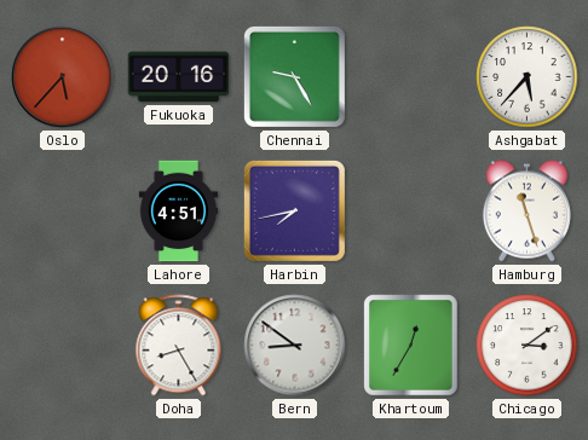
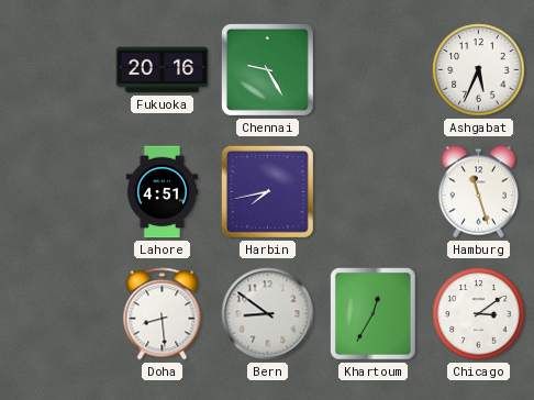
Oslo: 5:37 -> none (63, 77)
Ashgabat: 5:37 -> 5:34 (479, 70)
Doha: 8:25 -> 8:29 (163, 314)
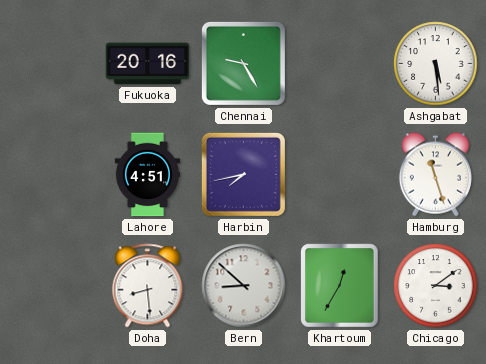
Ashgabat: 5:34 -> 5:29 (436, 64)
Bern: 8:51 -> 8:52 (244, 286)
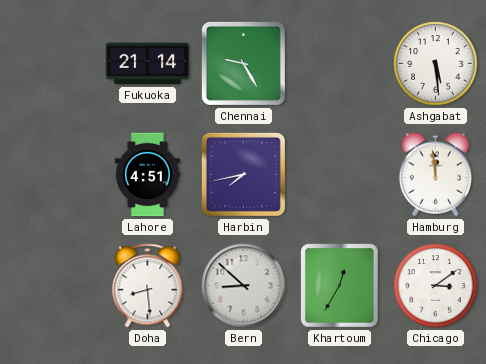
Fukuoka: 20:16 -> 21:14 (148, 64)
Hamburg: 11:27 -> 11:59 (435, 175)
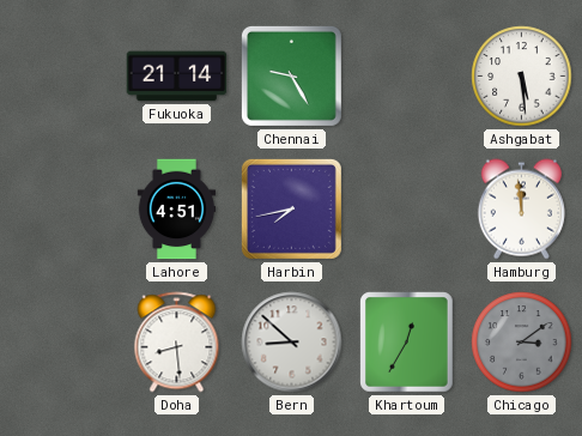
Chicago dial: white -> grey (522, 343)
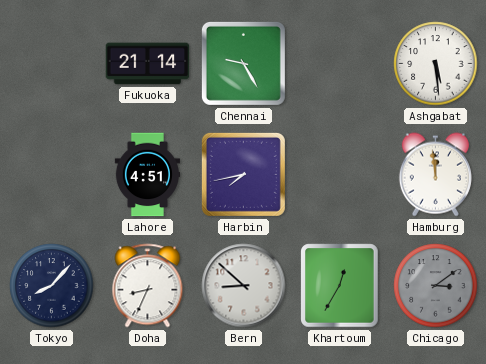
Tokyo: none -> 8:07 (52, 286)
Doha: 8:29 -> 8:34 (148, 286)
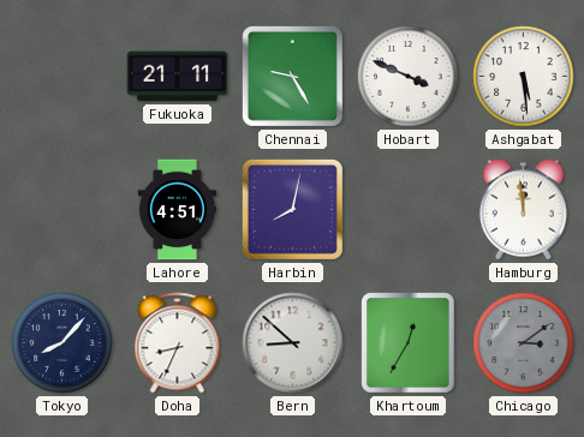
Fukuoka: 21:14 -> 21:11 (178, 77)
Hobart: none -> 3:49 (409, 77)
Harbin: 7:43 -> 8:02 (292, 209)
